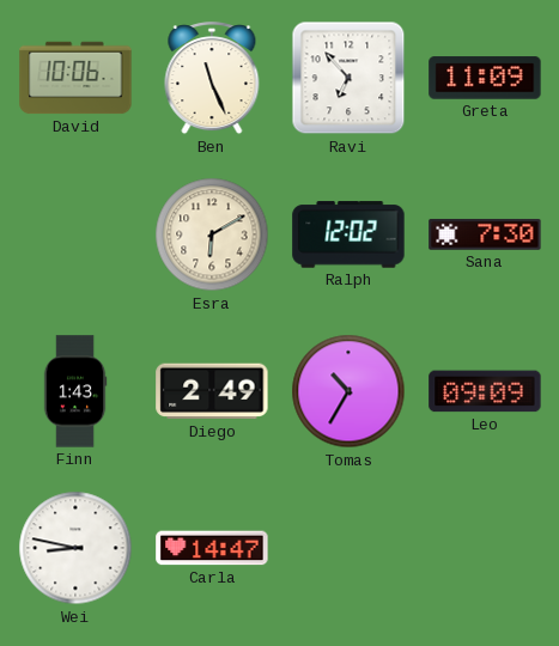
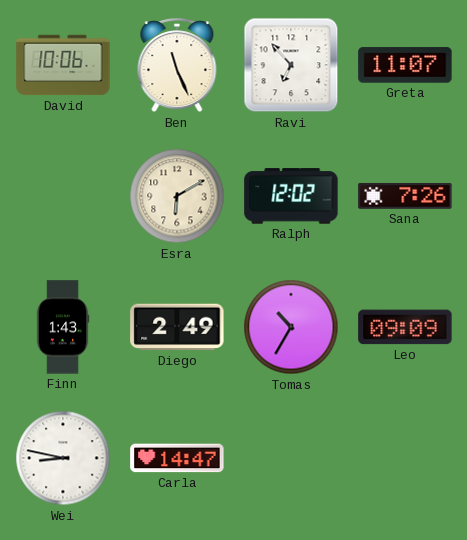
Greta: 11:09 -> 11:07 (405, 65)
Sana: 7:30 -> 7:26 (405, 196)
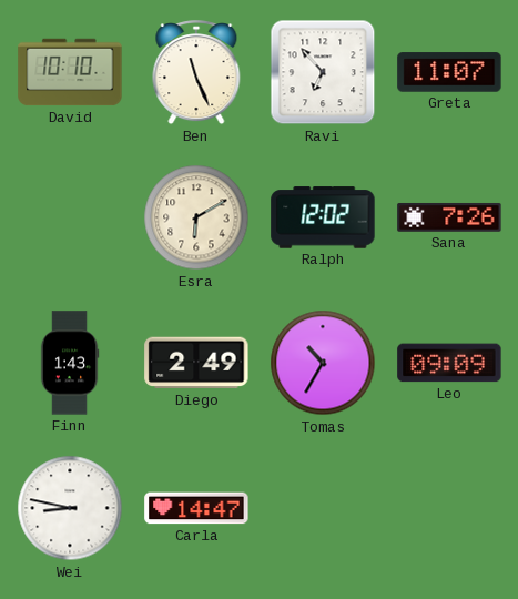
David: 10:06 -> 10:10 (70, 72)
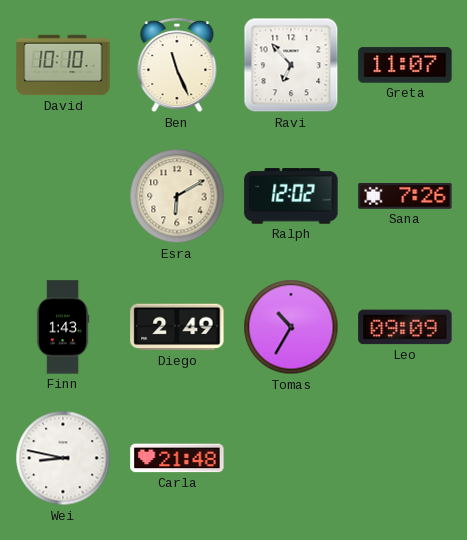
Carla: 14:47 -> 21:48 (177, 458)
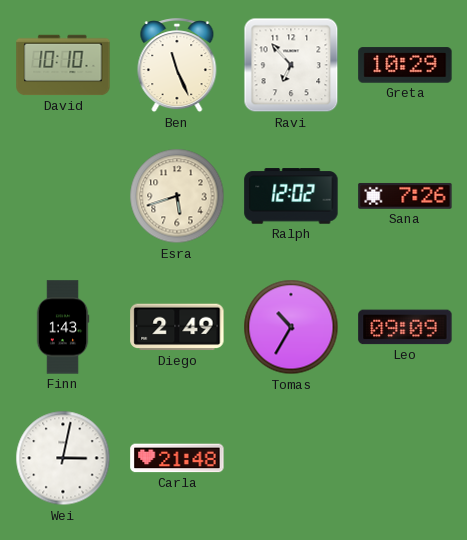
Greta: 11:07 -> 10:29 (405, 65)
Esra: 6:10 -> 5:42 (177, 196)
Wei: 8:47 -> 3:02 (63, 458)
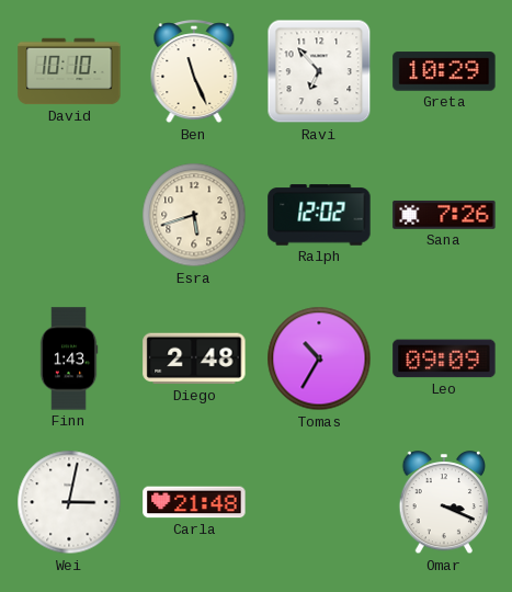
Diego: 2:49 -> 2:48 (194, 358)
Omar: none -> 3:19 (444, 503)
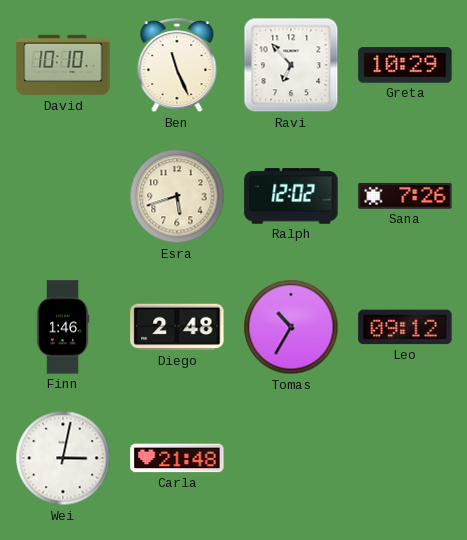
Finn: 1:43 -> 1:46 (63, 327)
Leo: 09:09 -> 09:12 (405, 327)
Omar: 3:19 -> none (444, 503)
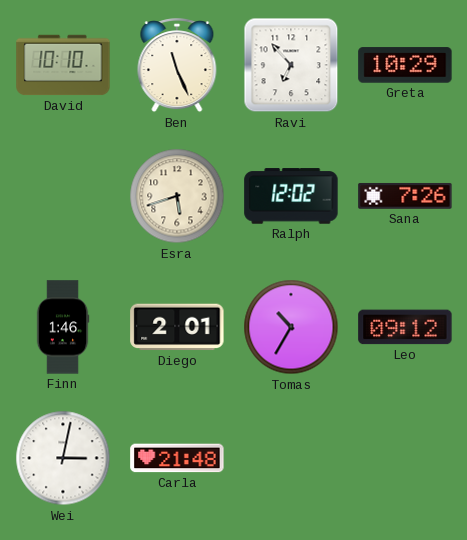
Diego: 2:48 -> 2:01 (177, 327)
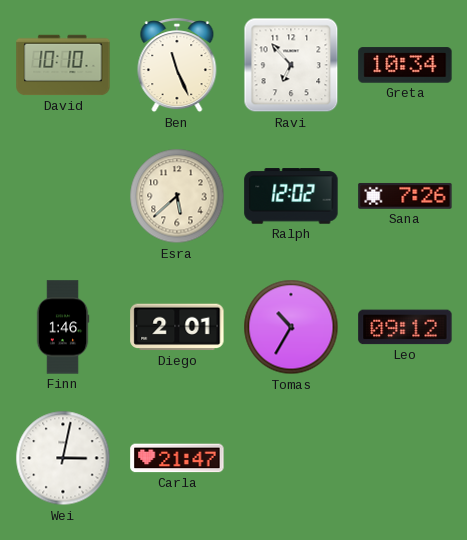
Greta: 10:29 -> 10:34 (405, 65)
Esra: 5:42 -> 5:38 (177, 196)
Carla: 21:48 -> 21:47 (177, 458)
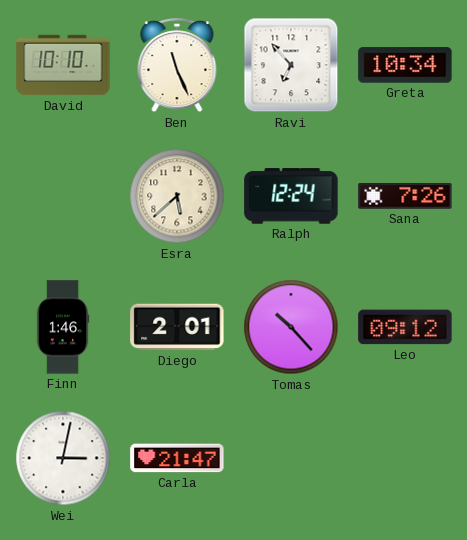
Ralph: 12:02 -> 12:24 (291, 196)
Tomas: 10:35 -> 10:23 (291, 327)
